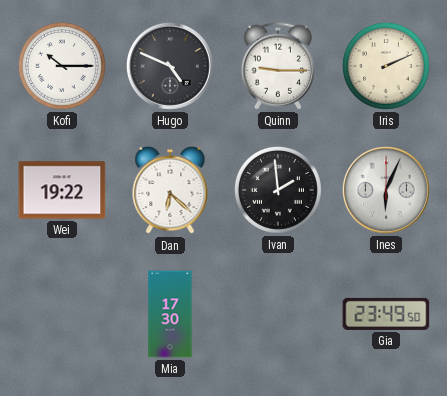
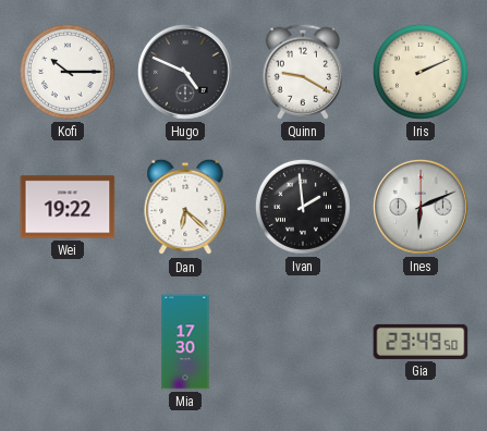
Quinn: 9:15 -> 9:20 (303, 72)
Ines: 6:04 -> 6:11 (421, 207)
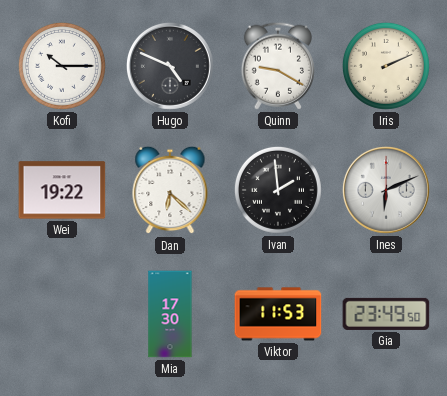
Viktor: none -> 11:53 (278, 314)
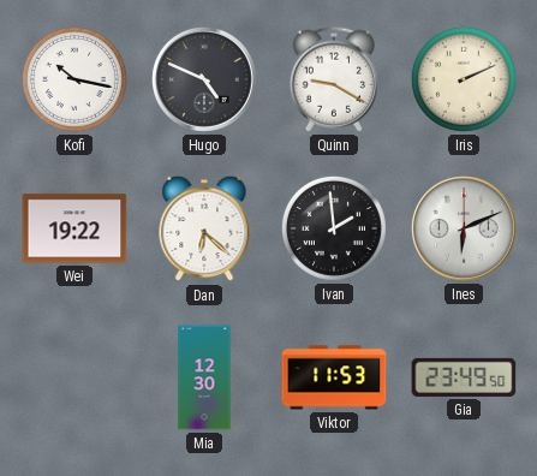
Kofi: 10:15 -> 10:17 (74, 79)
Mia: 17:30 -> 12:30 (204, 377)
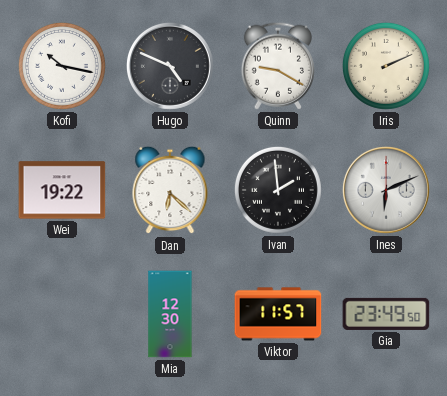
Viktor: 11:53 -> 11:57 (278, 314)
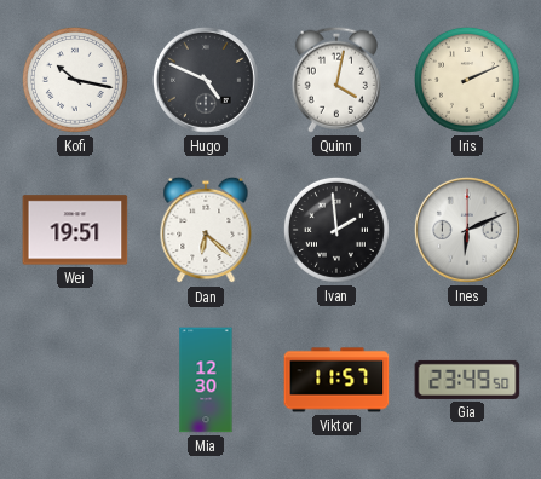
Quinn: 9:20 -> 4:02 (336, 80)
Wei: 19:22 -> 19:51 (75, 230)
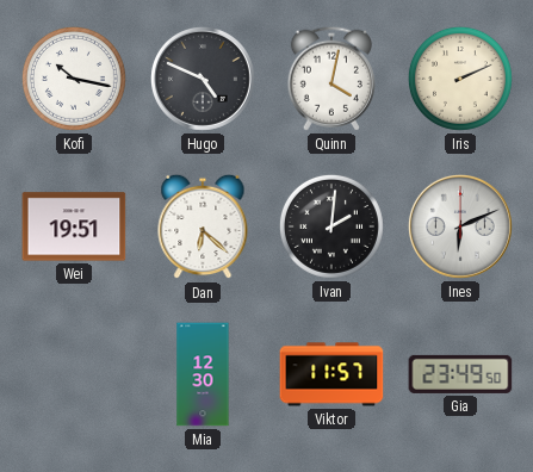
Ivan: 1:59 -> 2:01 (331, 226)
